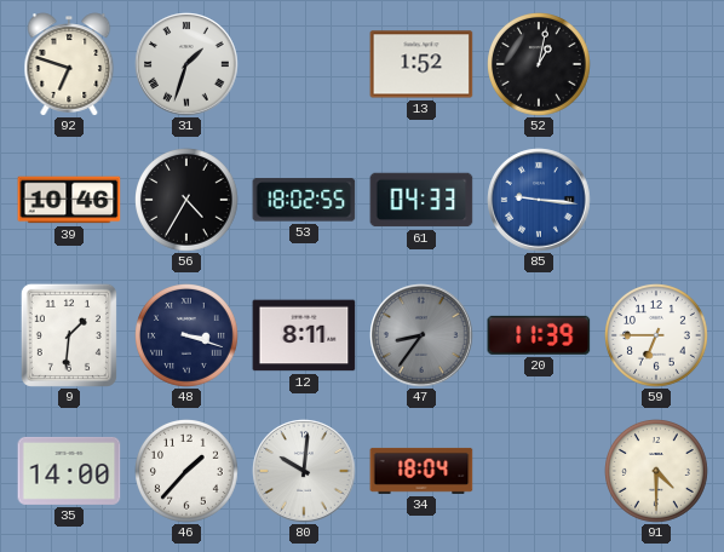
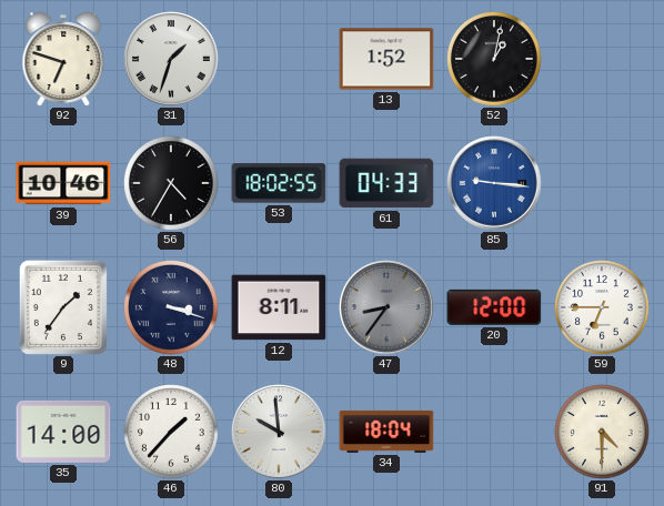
9: 1:31 -> 1:36 (63, 307)
20: 11:39 -> 12:00 (494, 307)
80: 10:01 -> 9:59 (279, 432)
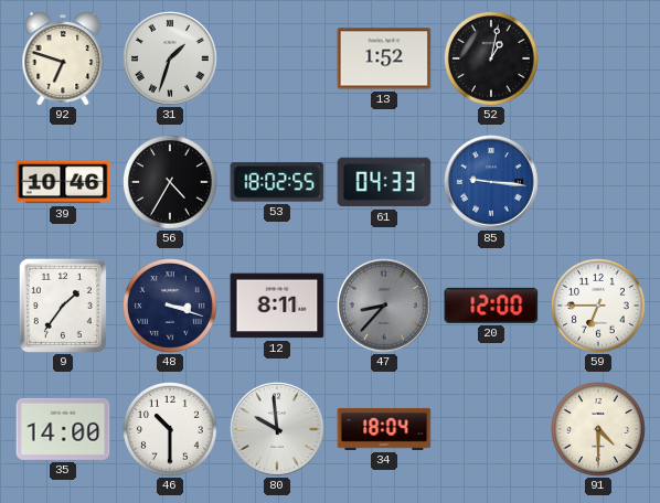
47: 8:36 -> 8:37 (384, 306)
46: 1:37 -> 10:30 (171, 430)
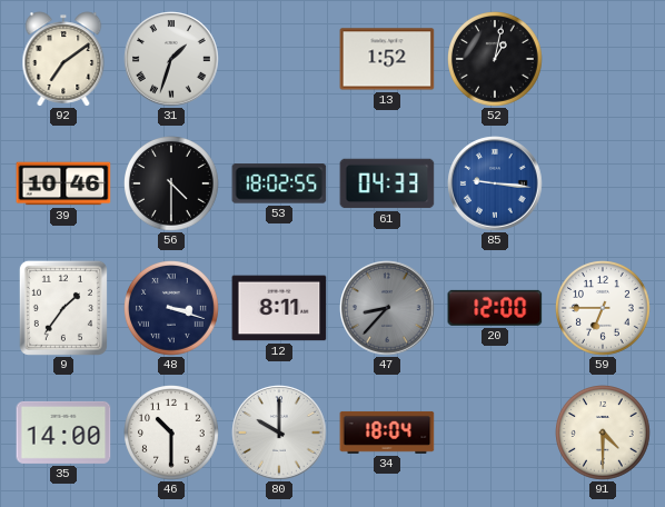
92: 6:48 -> 7:09 (63, 59)
56: 4:35 -> 4:30 (172, 185)
80: 9:59 -> 10:00 (279, 433)
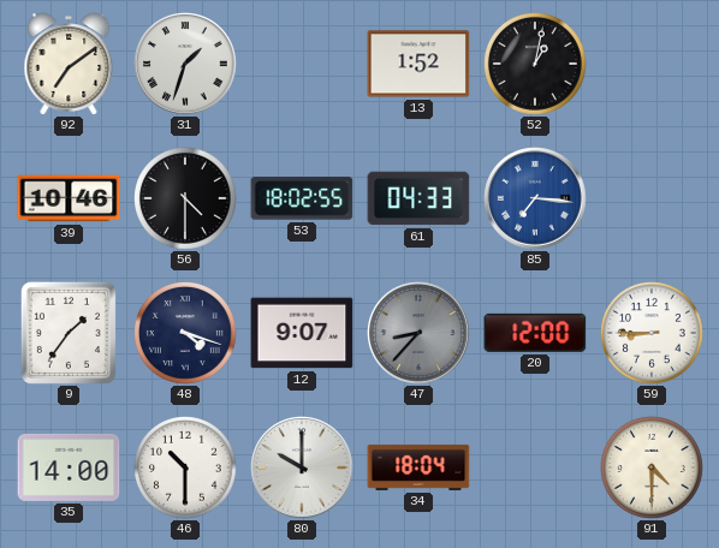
85: 9:16 -> 7:16 (535, 198)
48: 3:18 -> 4:18 (186, 334)
12: 8:11 -> 9:07 (302, 333)
59: 6:45 -> 8:45 (653, 334)
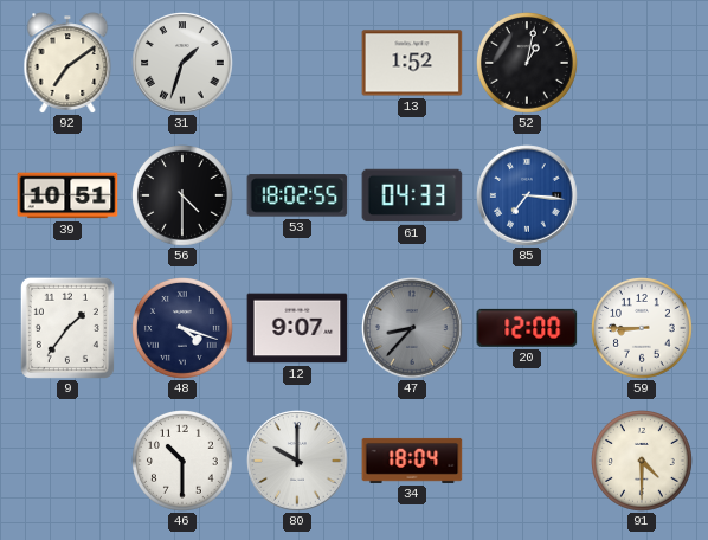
39: 10:46 -> 10:51 (67, 195)
35: 14:00 -> none (69, 467)
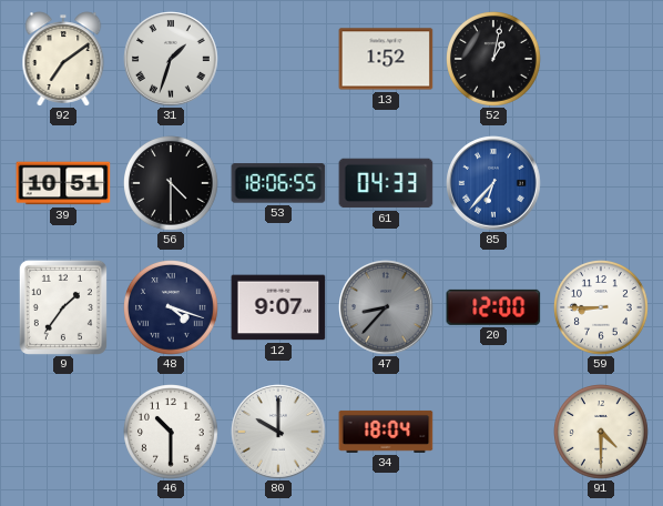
53: 18:02 -> 18:06 (278, 183)
85: 7:16 -> 6:37 (493, 183)
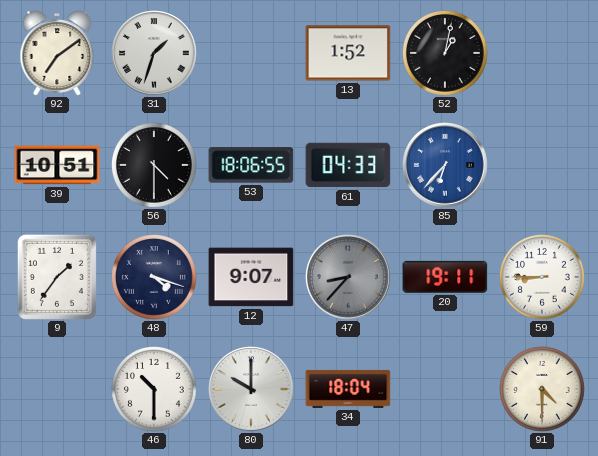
20: 12:00 -> 19:11 (445, 277)
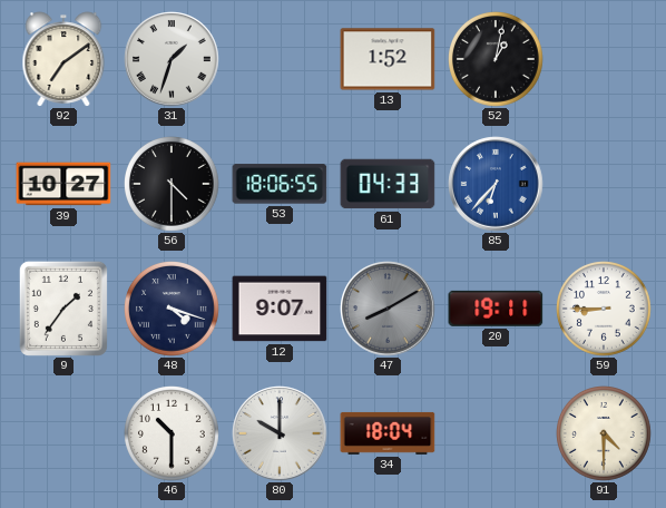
39: 10:51 -> 10:27 (63, 184)
47: 8:37 -> 8:10 (388, 309)
